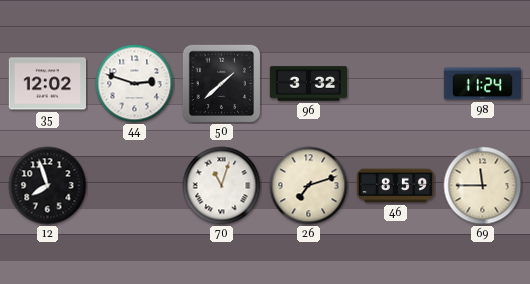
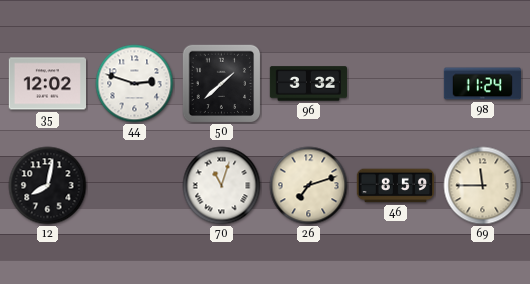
12: 7:57 -> 8:02 (48, 186)
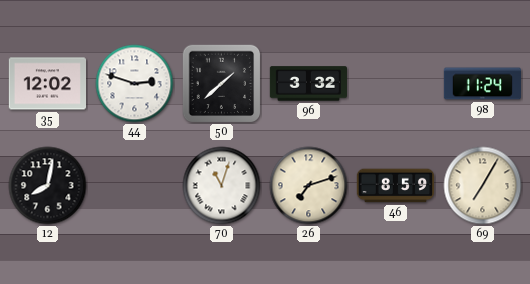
69: 11:45 -> 7:05 (483, 186)
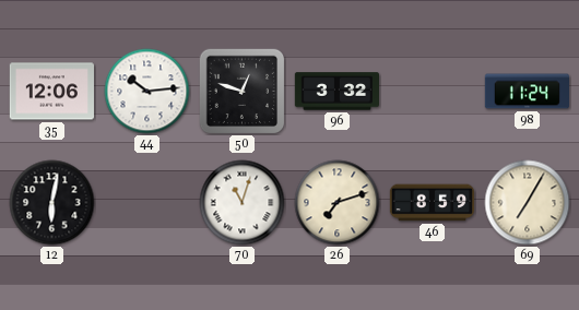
35: 12:02 -> 12:06 (51, 92)
44: 2:48 -> 10:14 (147, 92)
50: 1:38 -> 12:48 (243, 92)
12: 8:02 -> 6:02 (52, 203)
